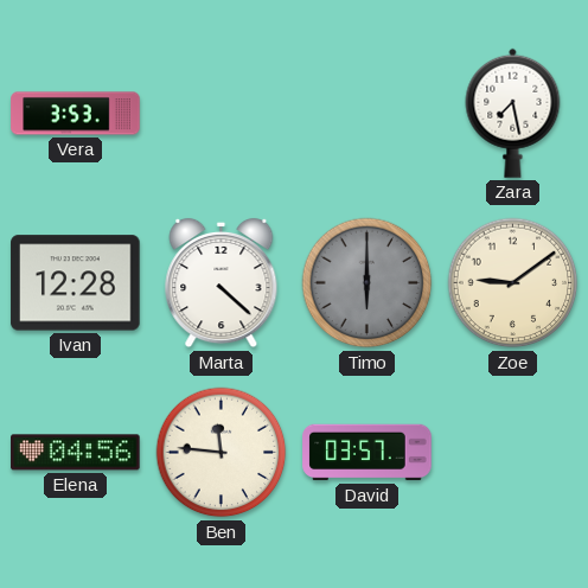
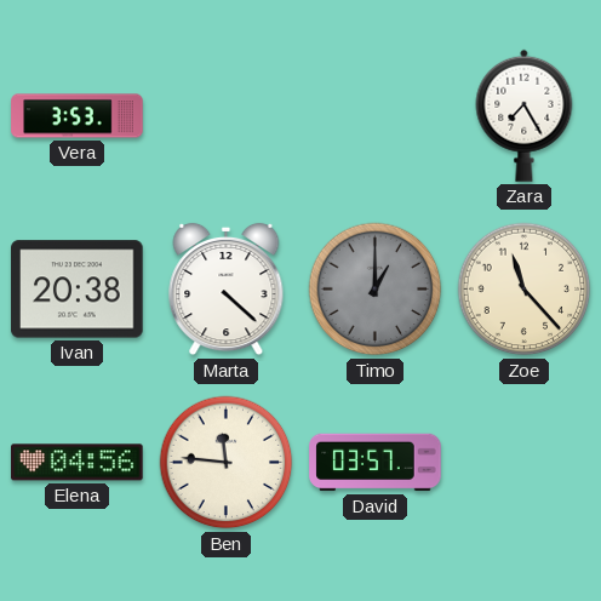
Zara: 7:28 -> 7:25 (525, 115)
Ivan: 12:28 -> 20:38 (78, 290)
Timo: 6:00 -> 1:00 (376, 290)
Zoe: 9:09 -> 11:23 (525, 290)
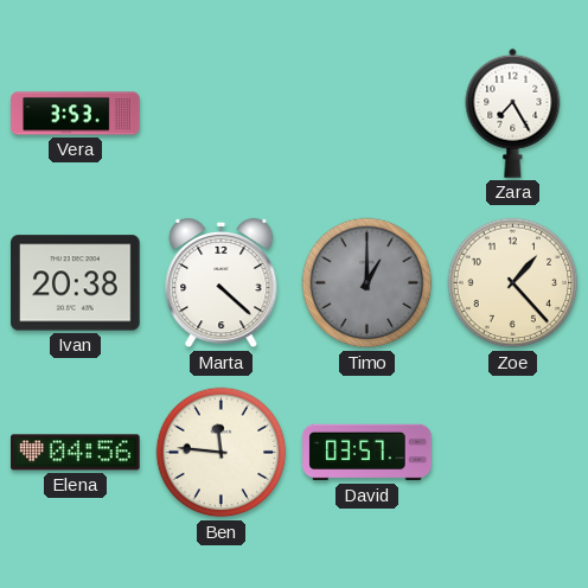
Zoe: 11:23 -> 1:23 (513, 283)
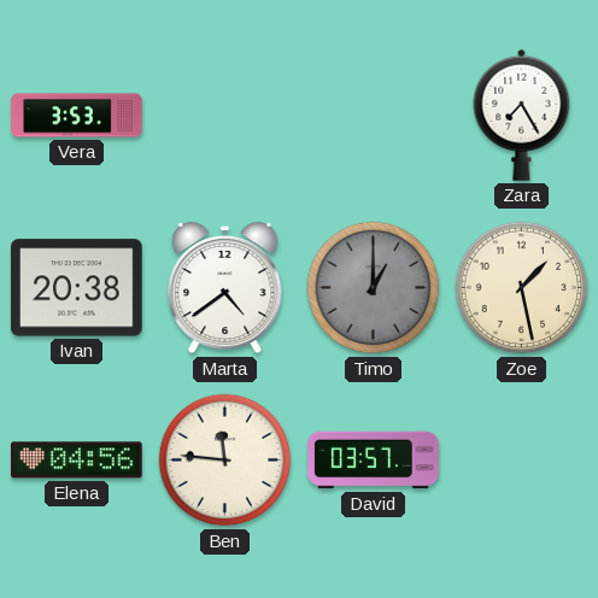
Marta: 4:22 -> 4:39 (225, 288)
Zoe: 1:23 -> 1:28 (522, 288)
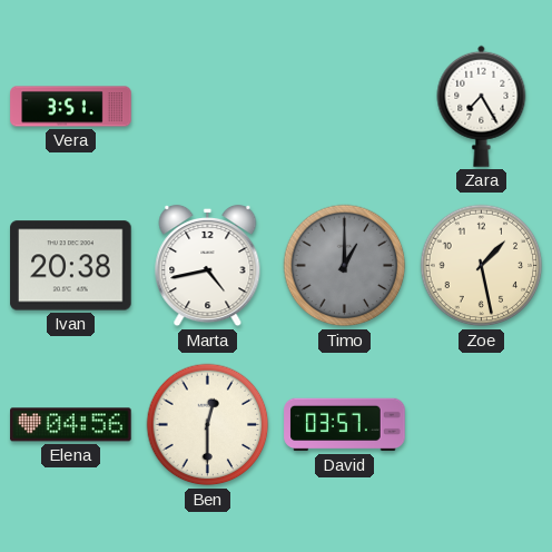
Vera: 3:53 -> 3:51 (71, 107)
Marta: 4:39 -> 4:43 (208, 266)
Ben: 11:46 -> 12:30 (208, 425)
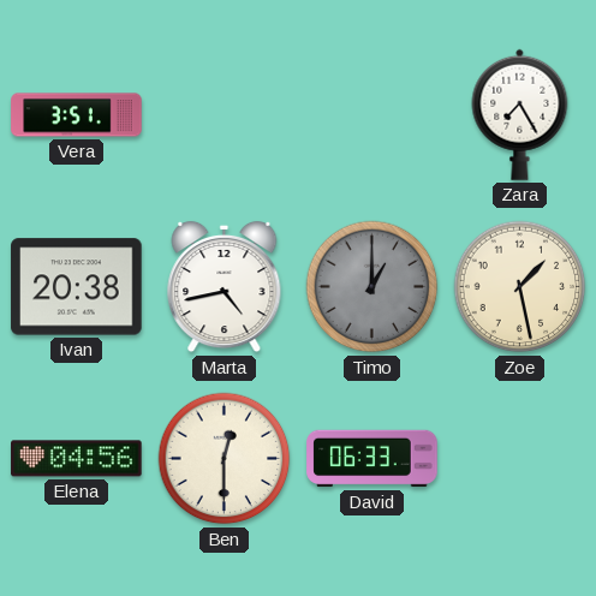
David: 03:57 -> 06:33 (372, 459)
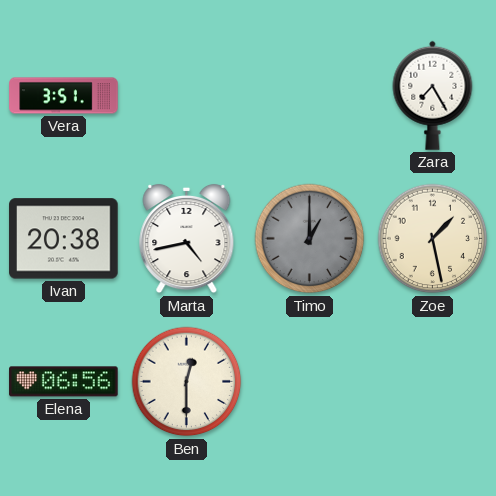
Elena: 04:56 -> 06:56 (64, 382)
David: 06:33 -> none (372, 459)
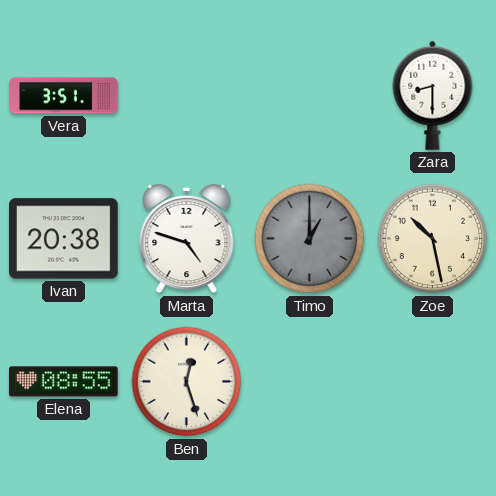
Zara: 7:25 -> 8:30 (433, 95)
Marta: 4:43 -> 4:48 (187, 239)
Zoe: 1:28 -> 10:28 (433, 239)
Elena: 06:56 -> 08:55 (64, 382)
Ben: 12:30 -> 12:27 (187, 382)
